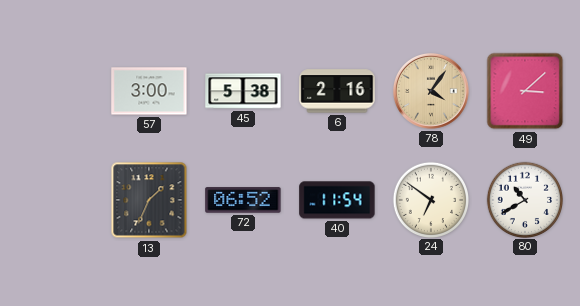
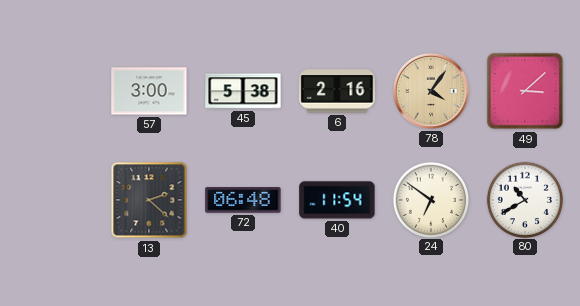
13: 1:34 -> 2:22 (149, 200)
72: 06:52 -> 06:48 (243, 200)
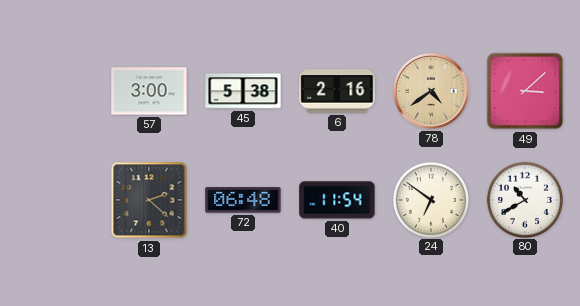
78: 4:06 -> 4:39 (431, 91)
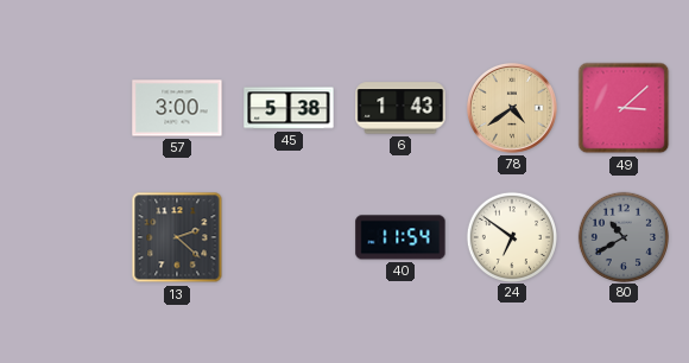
6: 2:16 -> 1:43 (400, 108)
72: 06:48 -> none (243, 200)
80 dial: white -> grey (622, 236)
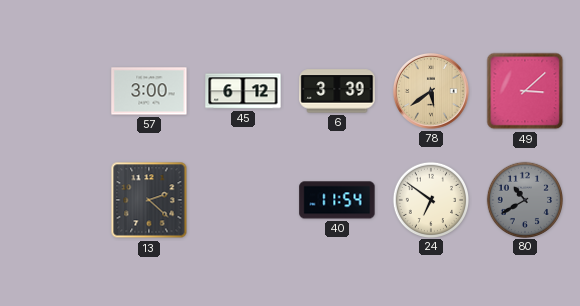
45: 5:38 -> 6:12 (243, 91)
6: 1:43 -> 3:39 (337, 91)
78: 4:39 -> 5:39 (431, 91)
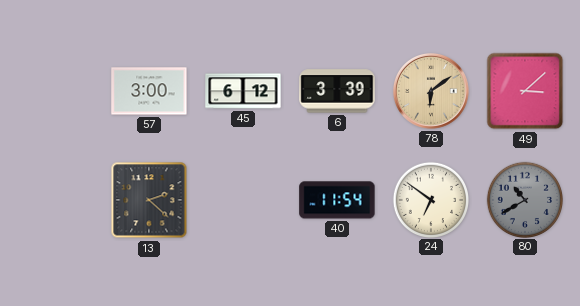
78: 5:39 -> 6:09 (431, 91)
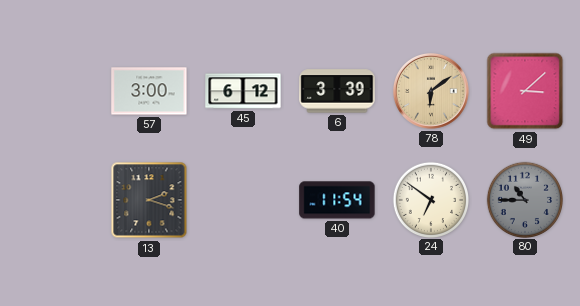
13: 2:22 -> 2:18 (149, 200)
80: 10:40 -> 10:45 (524, 199)
